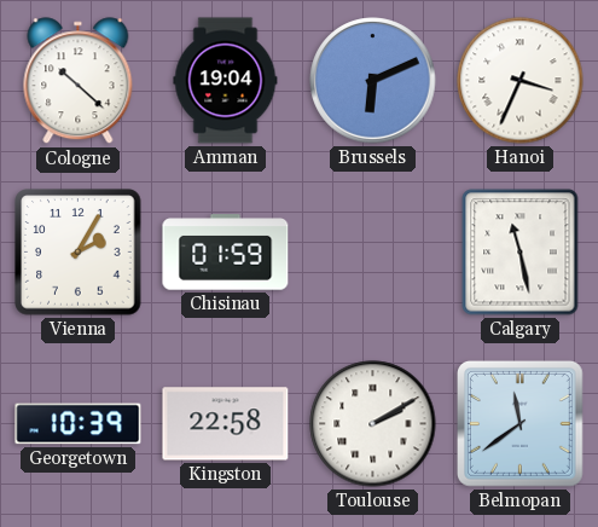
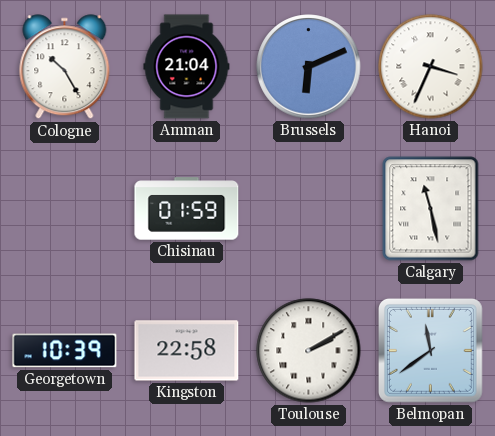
Cologne: 10:22 -> 10:25 (65, 67)
Amman: 19:04 -> 21:04 (187, 67)
Vienna: 2:05 -> none (79, 253)
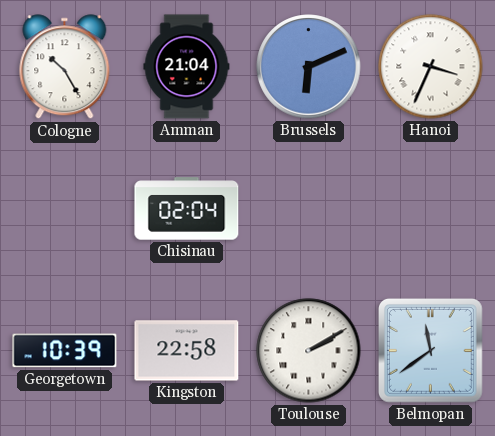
Chisinau: 01:59 -> 02:04 (187, 209)
Calgary: 11:28 -> none (431, 209)
